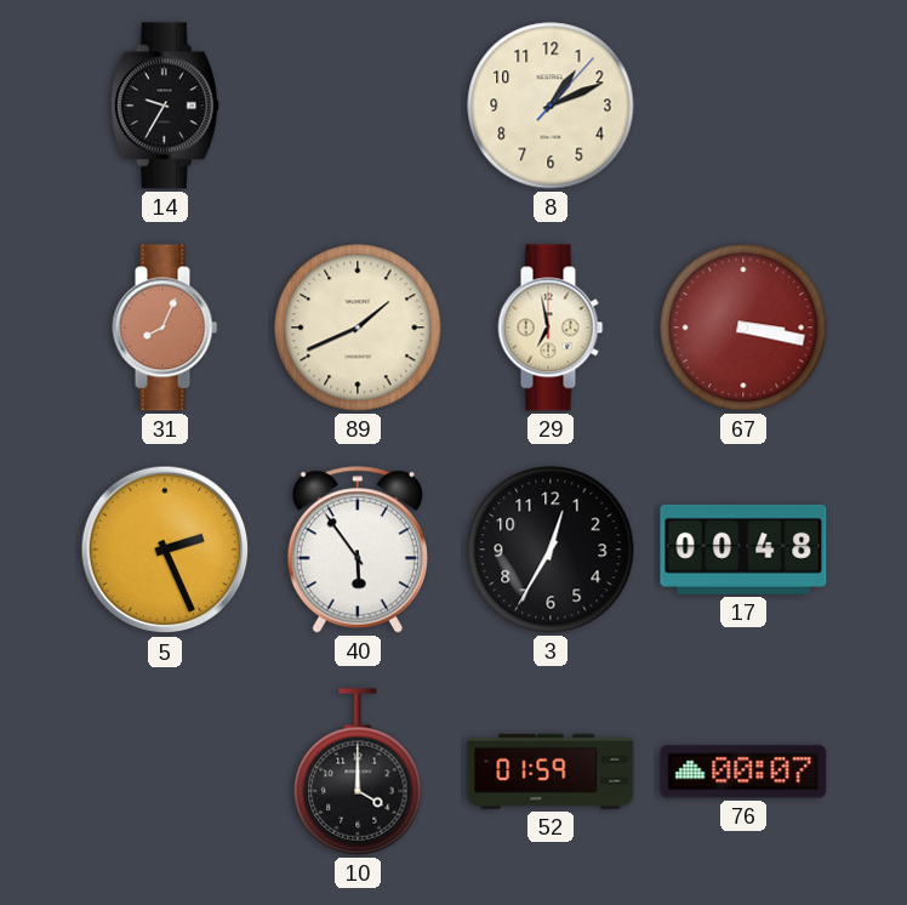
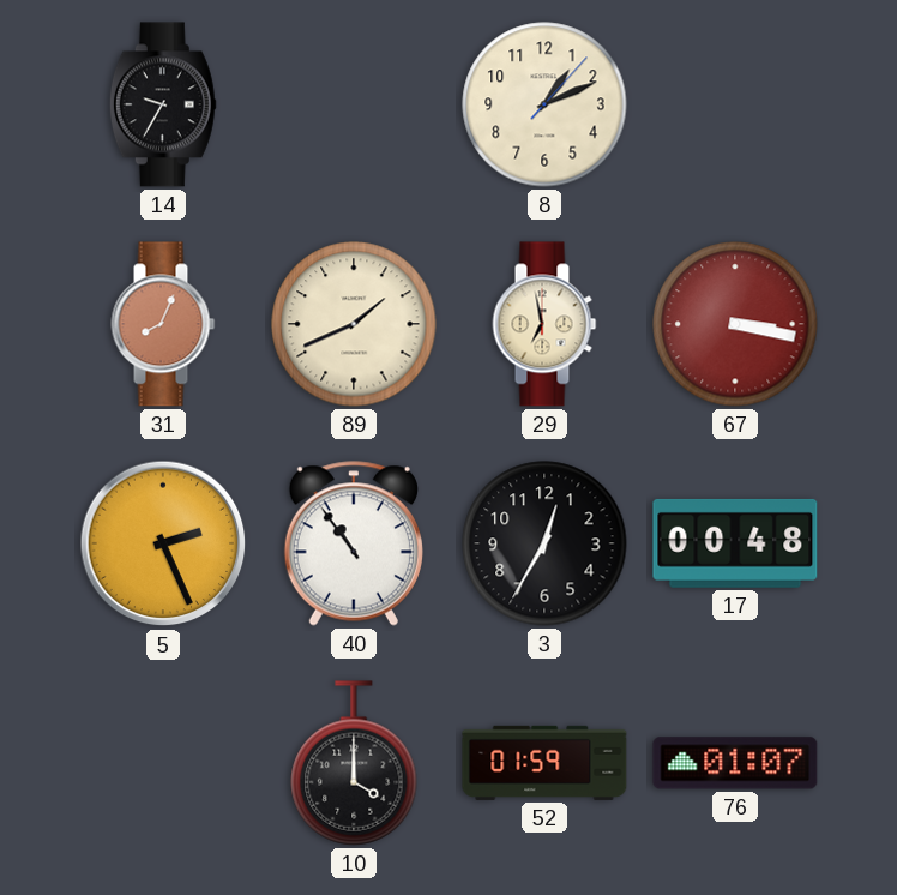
40: 5:54 -> 10:54 (354, 543)
76: 00:07 -> 01:07 (735, 763)
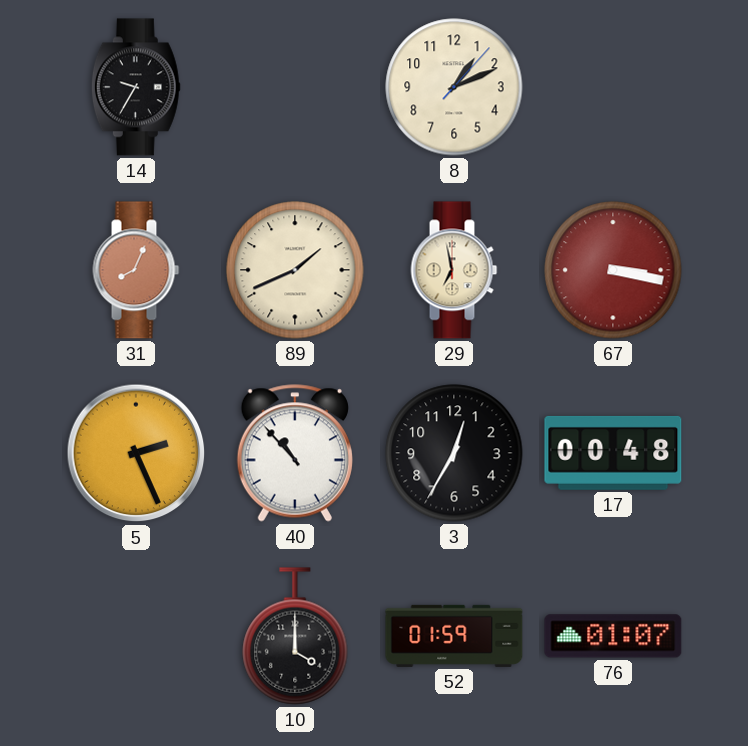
40: 10:54 -> 10:53 (295, 453)
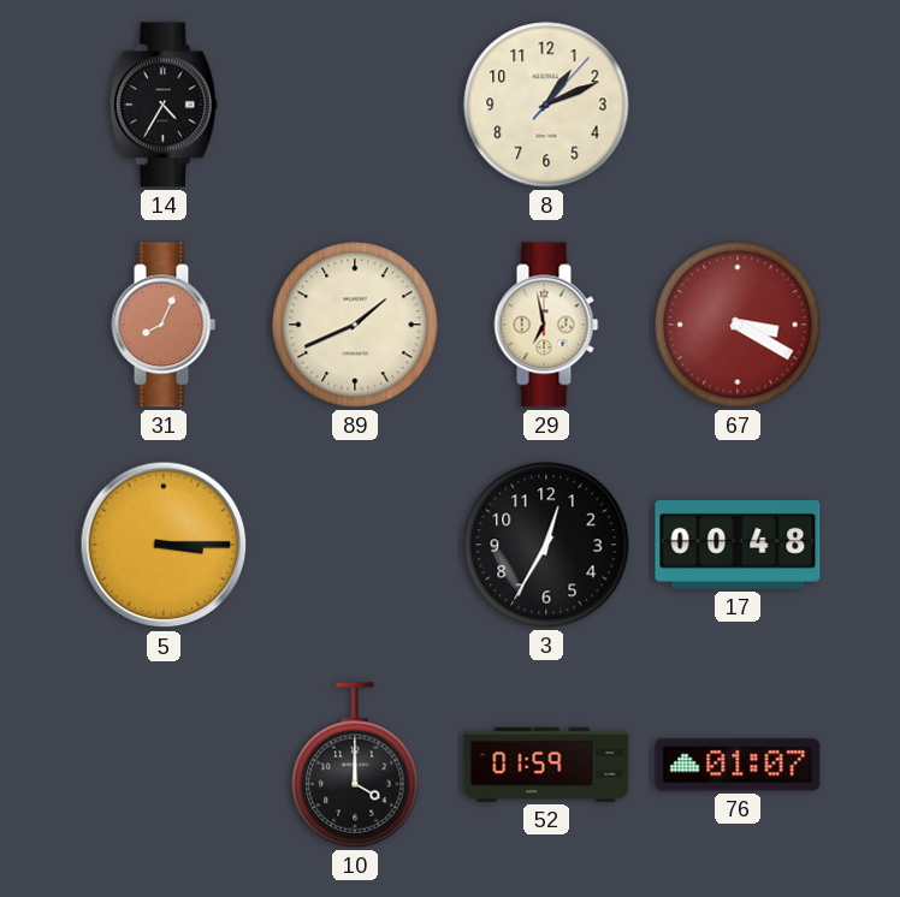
14: 9:35 -> 4:35 (164, 105)
67: 3:17 -> 3:20 (738, 325)
5: 2:26 -> 3:15 (164, 545)
40: 10:53 -> none (295, 453)
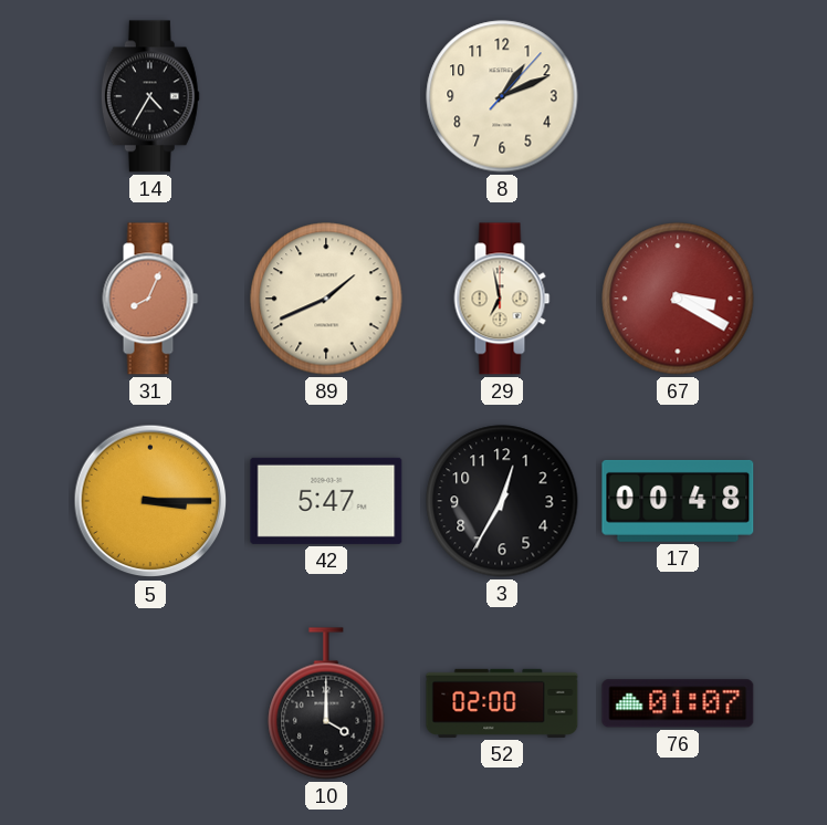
42: none -> 5:47 (326, 501)
52: 01:59 -> 02:00 (502, 703)
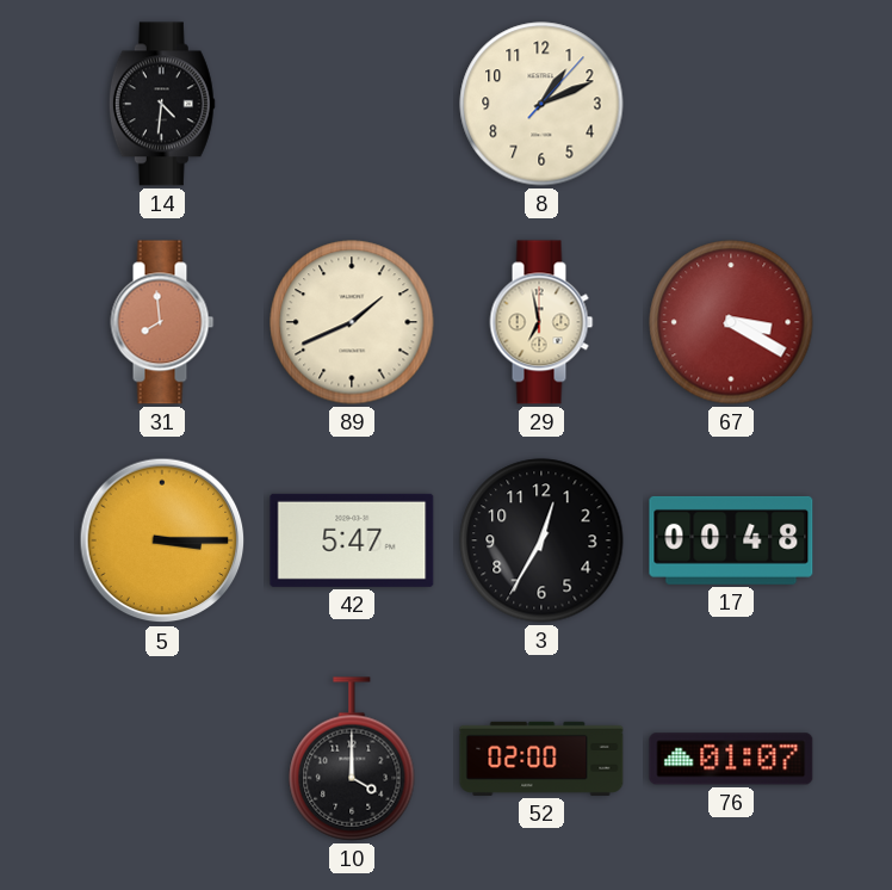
14: 4:35 -> 4:31 (162, 104)
31: 8:04 -> 7:59 (162, 322)
